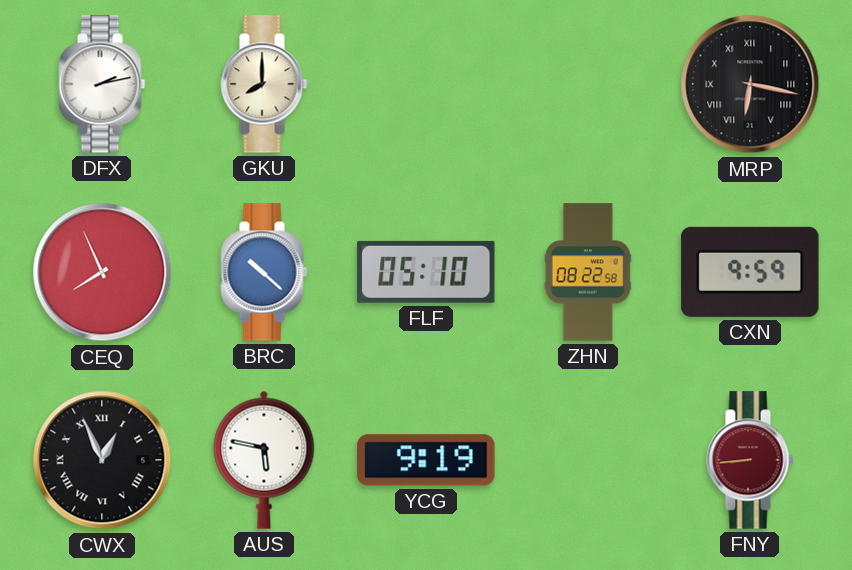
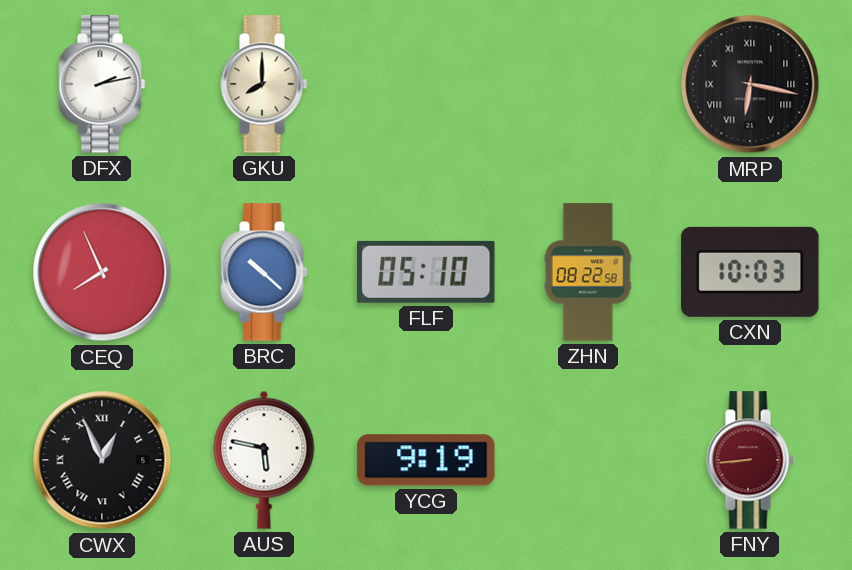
CXN: 9:59 -> 10:03 (750, 272)
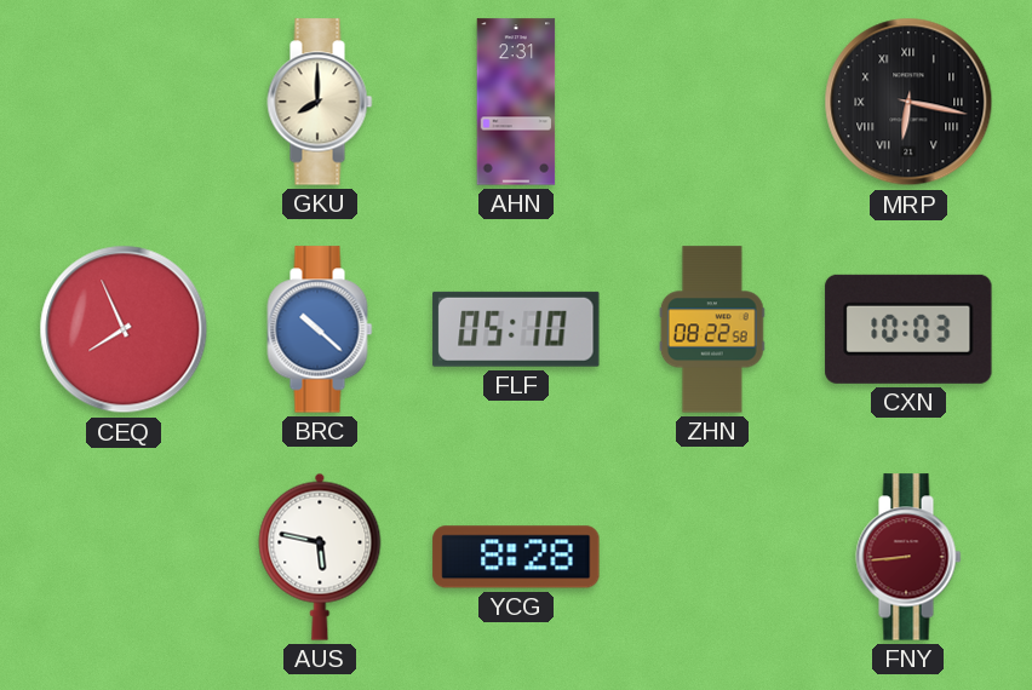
DFX: 2:13 -> none (102, 84)
AHN: none -> 2:31 (516, 102)
CWX: 12:56 -> none (102, 460)
YCG: 9:19 -> 8:28 (516, 557)
